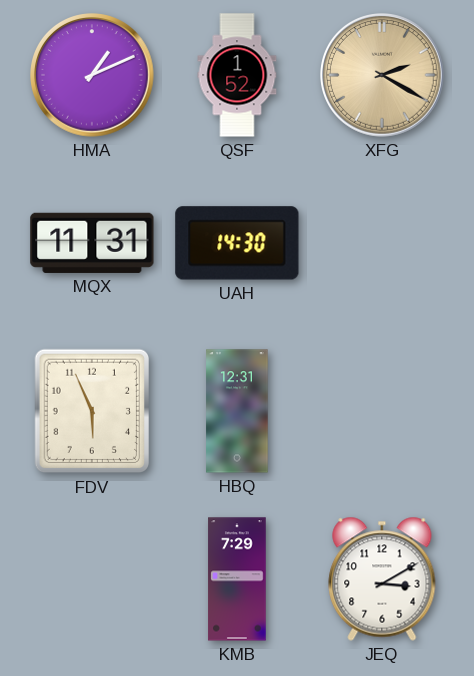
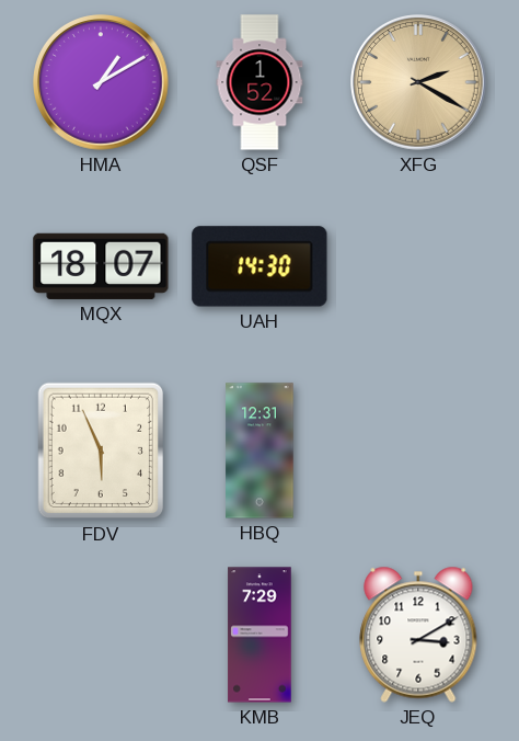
HMA: 1:11 -> 1:10 (102, 83)
MQX: 11:31 -> 18:07 (101, 266)
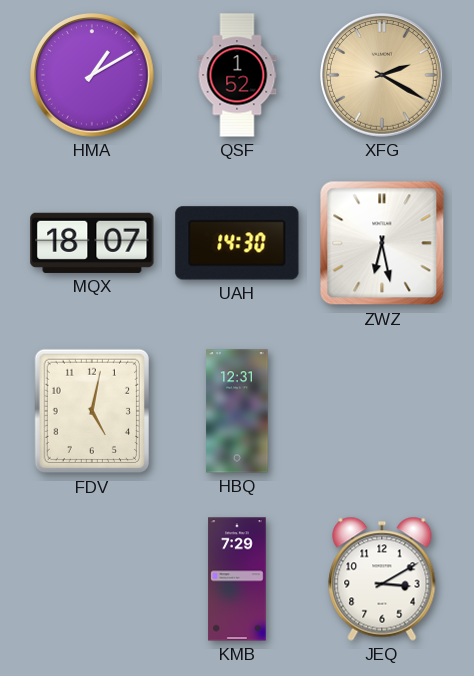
ZWZ: none -> 6:28 (382, 243)
FDV: 5:56 -> 5:02 (92, 411)
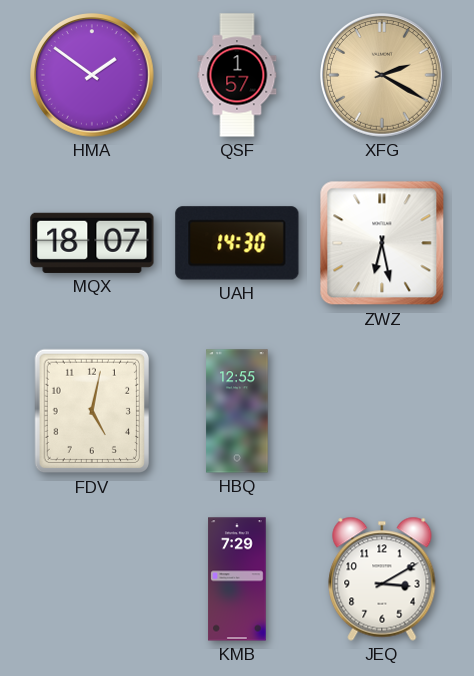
HMA: 1:10 -> 1:51 (93, 76)
QSF: 1:52 -> 1:57 (237, 75)
HBQ: 12:31 -> 12:55 (237, 411)
